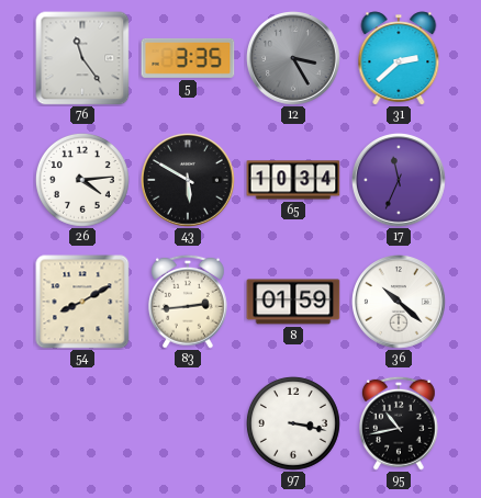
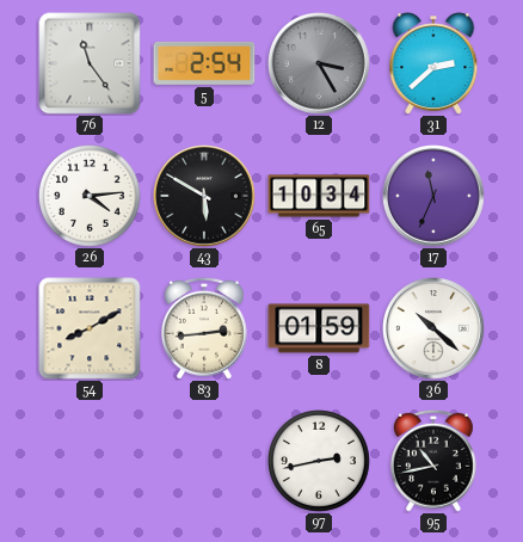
5: 3:35 -> 2:54 (204, 63)
97: 3:17 -> 2:43 (319, 461)
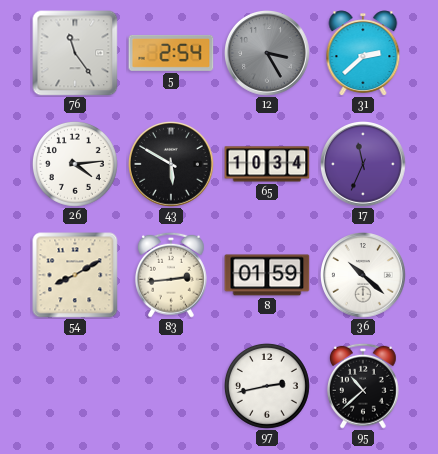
95: 10:43 -> 10:38 (363, 386)
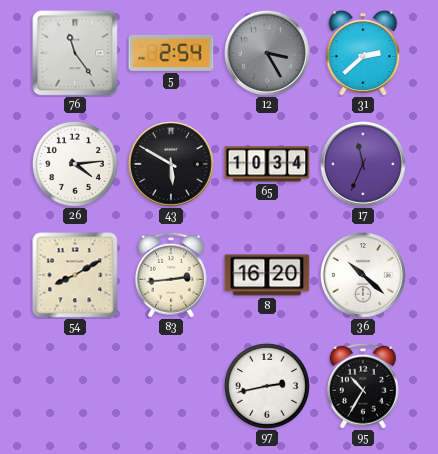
8: 01:59 -> 16:20 (267, 275)
95: 10:38 -> 10:35 (363, 386)
